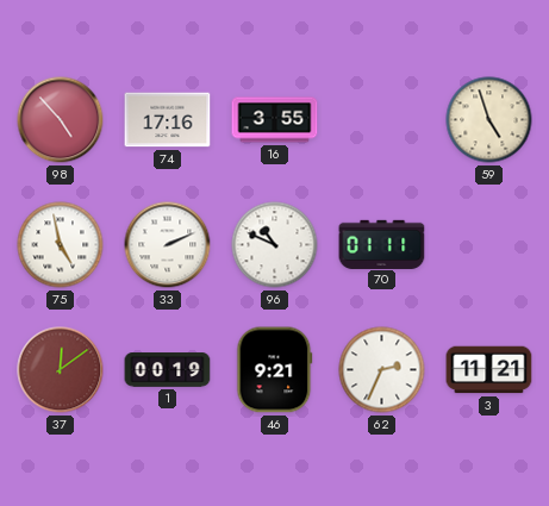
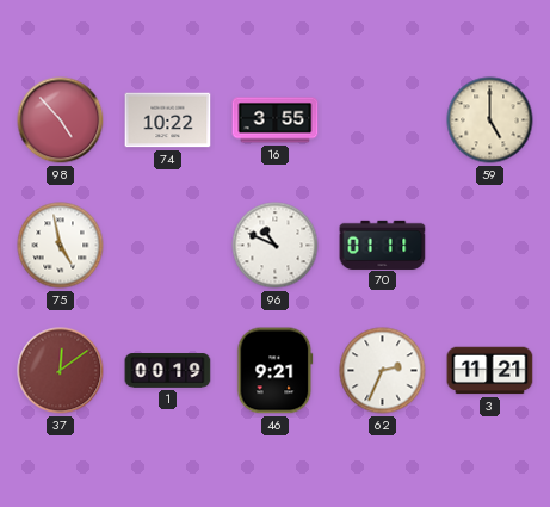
74: 17:16 -> 10:22 (168, 120)
59: 4:57 -> 5:00 (490, 120)
33: 2:11 -> none (168, 245)
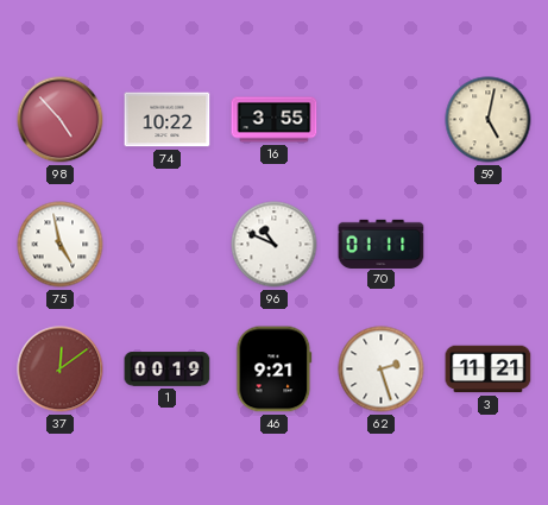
59: 5:00 -> 5:02 (489, 120)
62: 2:34 -> 2:27 (382, 370)
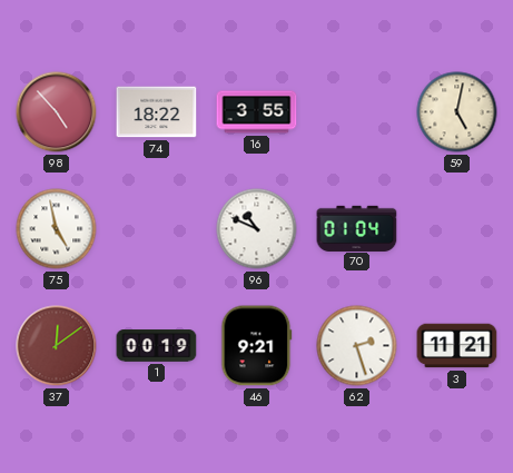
74: 10:22 -> 18:22 (157, 112)
70: 01:11 -> 01:04 (357, 228)
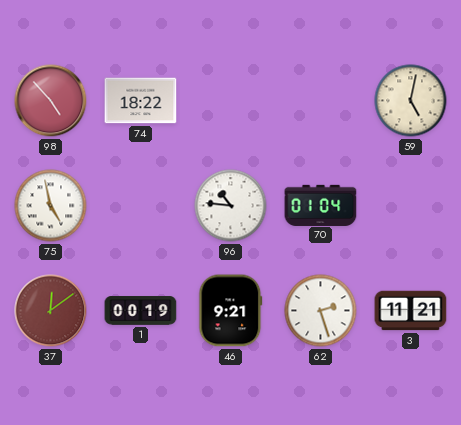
16: 3:55 -> none (257, 112)
96: 10:49 -> 10:46 (231, 206)
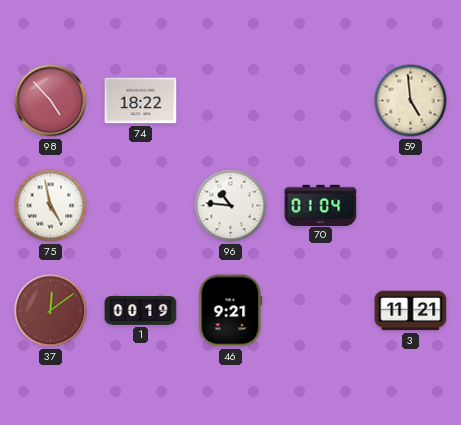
59: 5:02 -> 4:59 (411, 101)
62: 2:27 -> none (321, 311)
